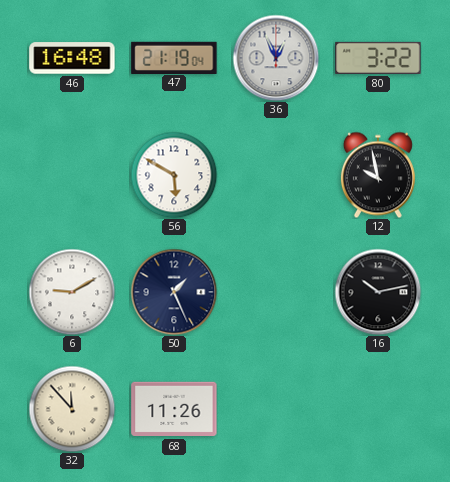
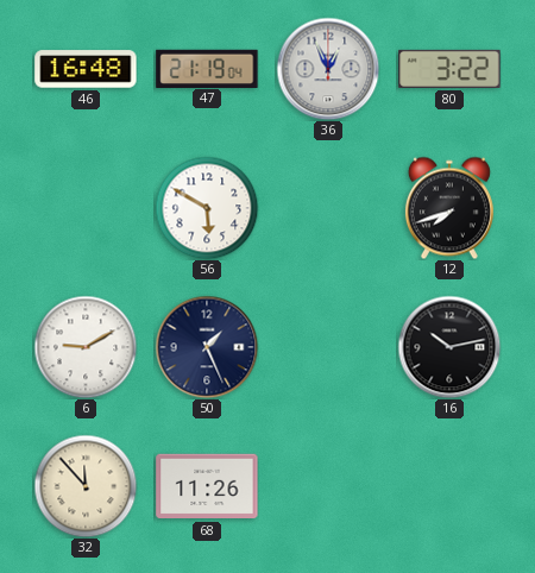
12: 9:58 -> 7:42 (449, 208)
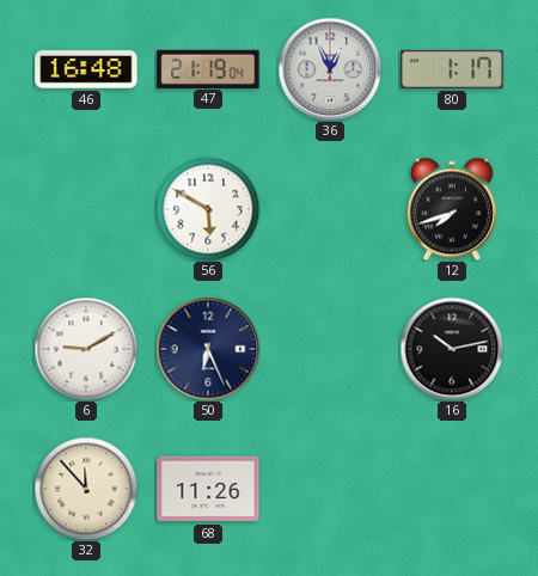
80: 3:22 -> 1:17 (452, 69)
50: 1:26 -> 6:26 (208, 349)
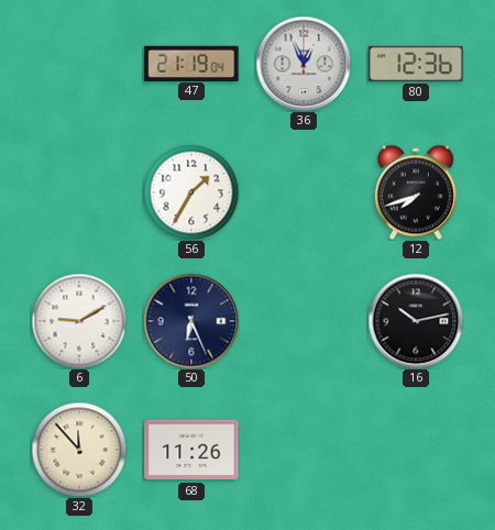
46: 16:48 -> none (86, 69)
80: 1:17 -> 12:36 (416, 64)
56: 5:50 -> 1:35 (191, 192)
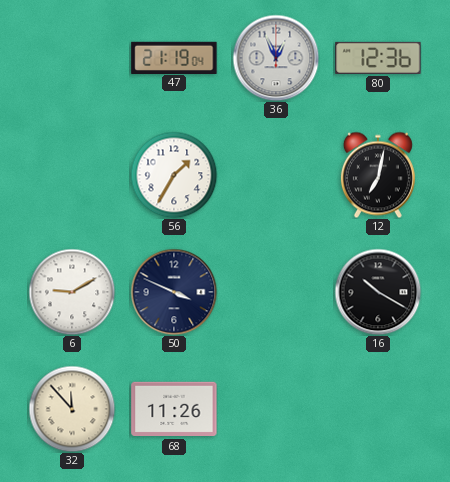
12: 7:42 -> 7:02 (378, 175)
50: 6:26 -> 3:49 (174, 292)
16: 10:13 -> 10:20 (378, 292)
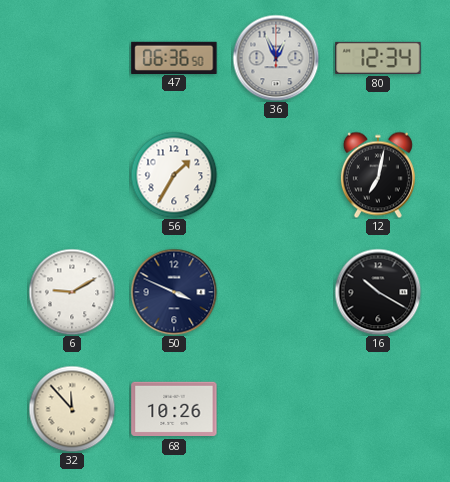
47: 21:19 -> 06:36 (174, 57)
80: 12:36 -> 12:34 (378, 58)
68: 11:26 -> 10:26 (174, 409)
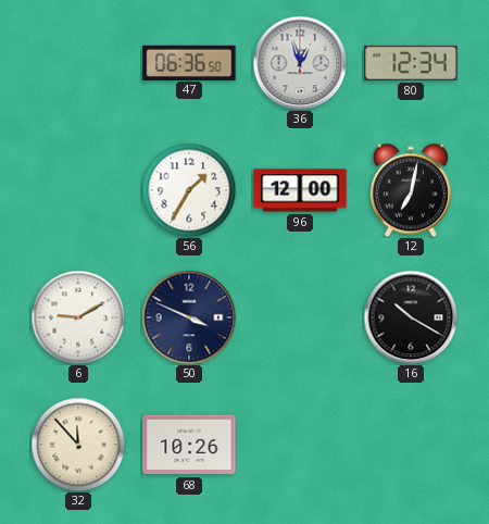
36: 12:56 -> 12:57 (300, 63)
96: none -> 12:00 (300, 190)
